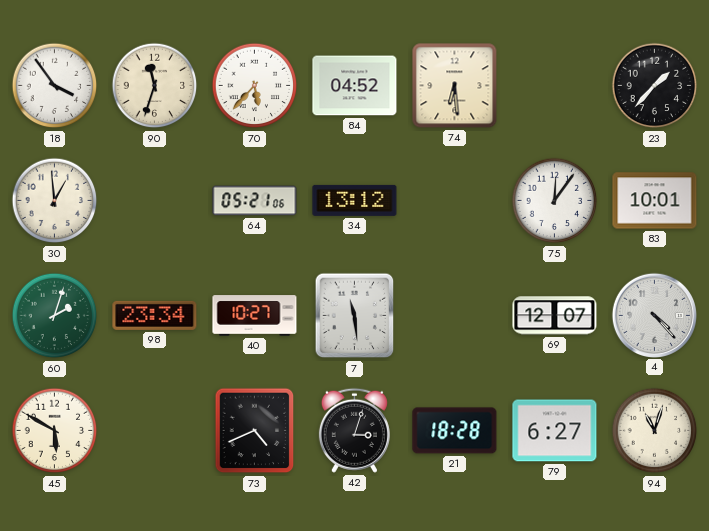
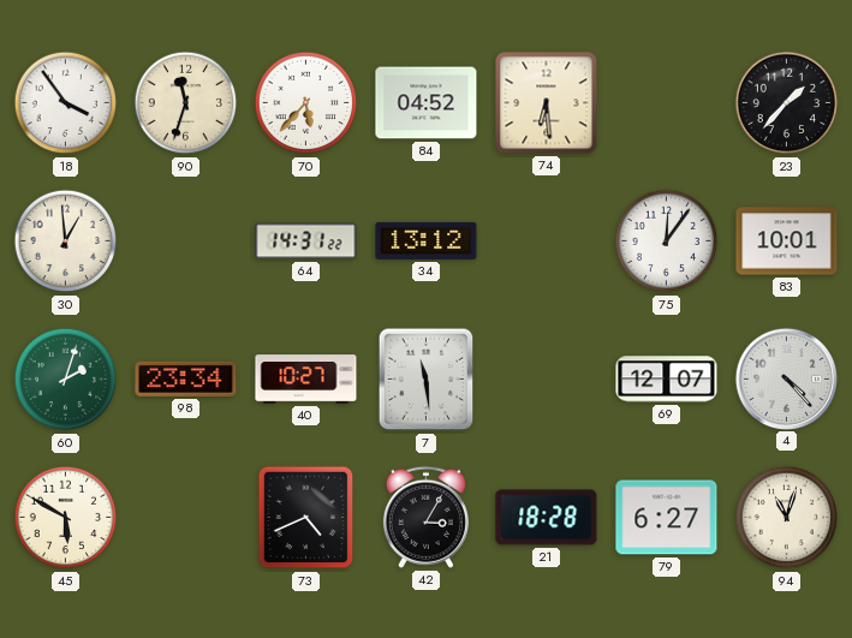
64: 05:21 -> 14:31 (306, 242)
42: 3:03 -> 3:05 (425, 517)
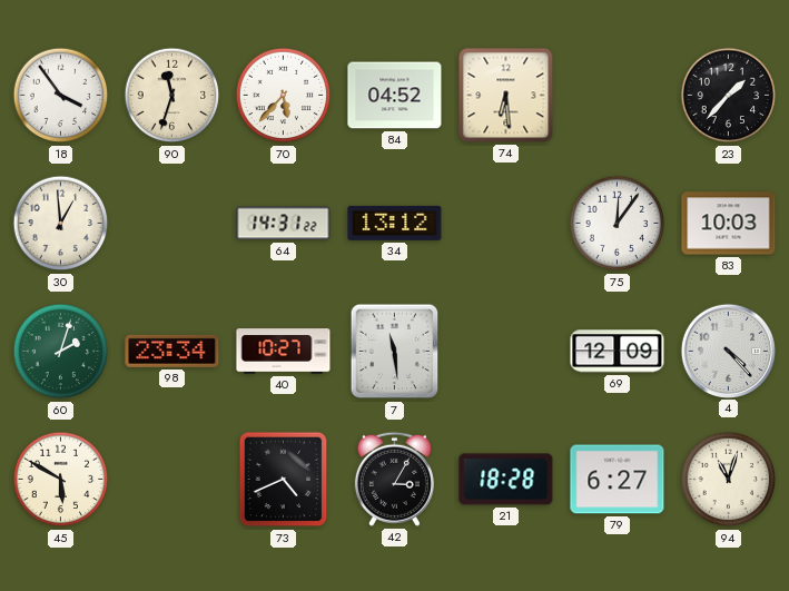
83: 10:01 -> 10:03 (729, 224)
69: 12:07 -> 12:09 (618, 352)
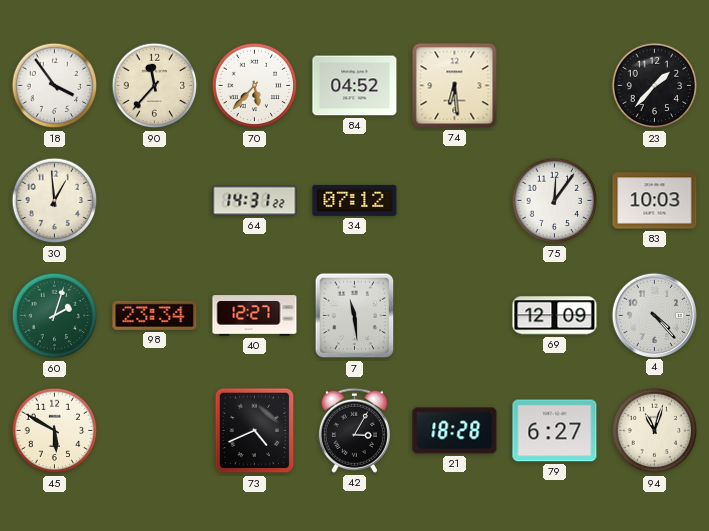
90: 11:33 -> 11:37 (155, 86)
34: 13:12 -> 07:12 (355, 200)
40: 10:27 -> 12:27 (255, 316)
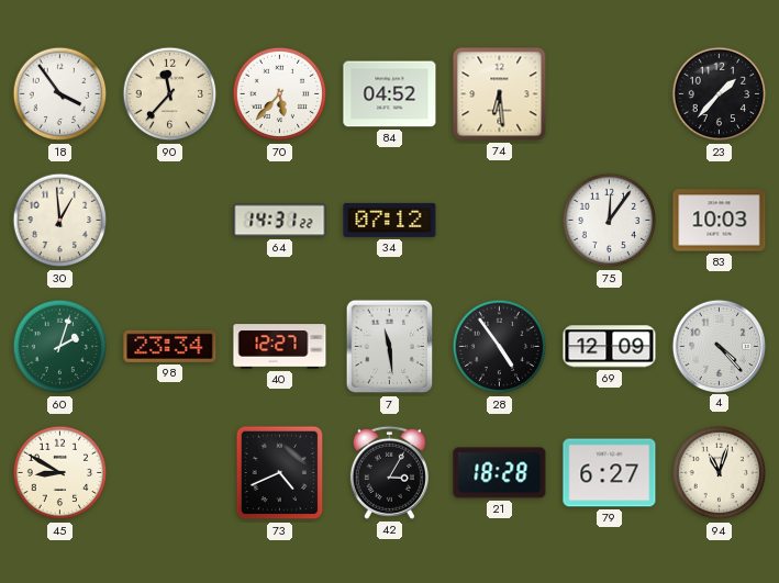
28: none -> 4:54 (500, 347)
45: 5:50 -> 8:50 (60, 473)
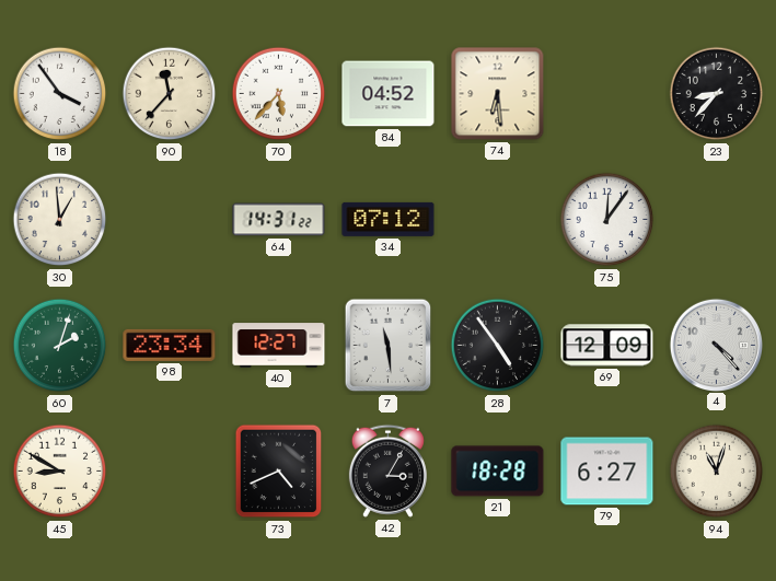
23: 1:37 -> 8:37 (717, 94)
83: 10:03 -> none (720, 221)
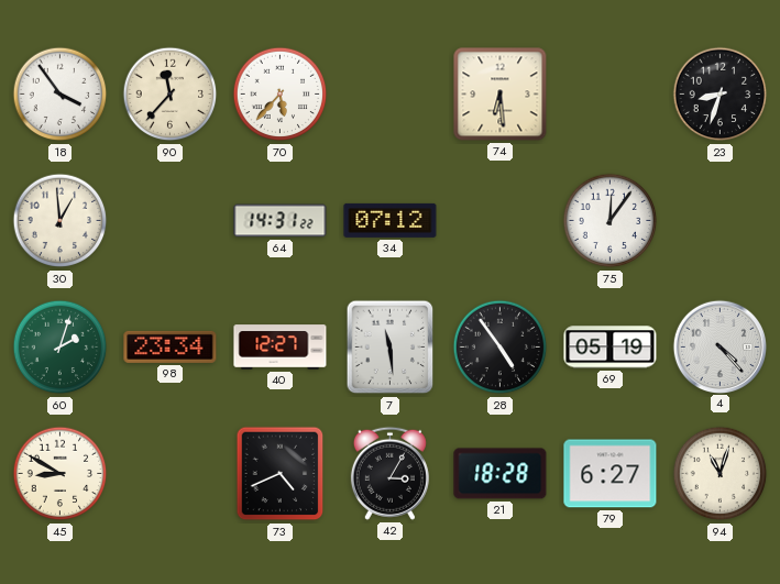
84: 04:52 -> none (389, 94)
23: 8:37 -> 8:33 (721, 95)
69: 12:09 -> 05:19 (611, 348)
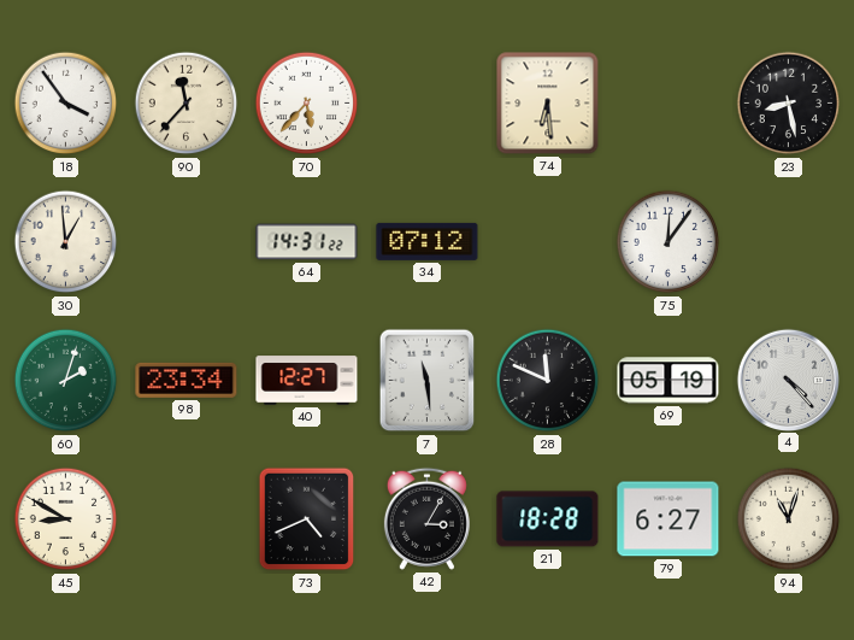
23: 8:33 -> 8:28 (789, 104)
28: 4:54 -> 11:49 (548, 381)
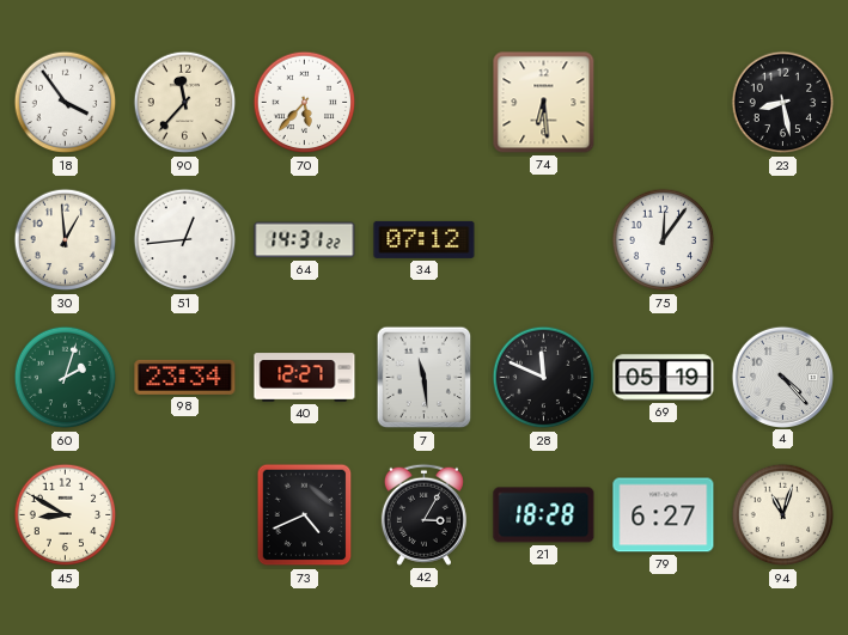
51: none -> 12:44 (185, 240)
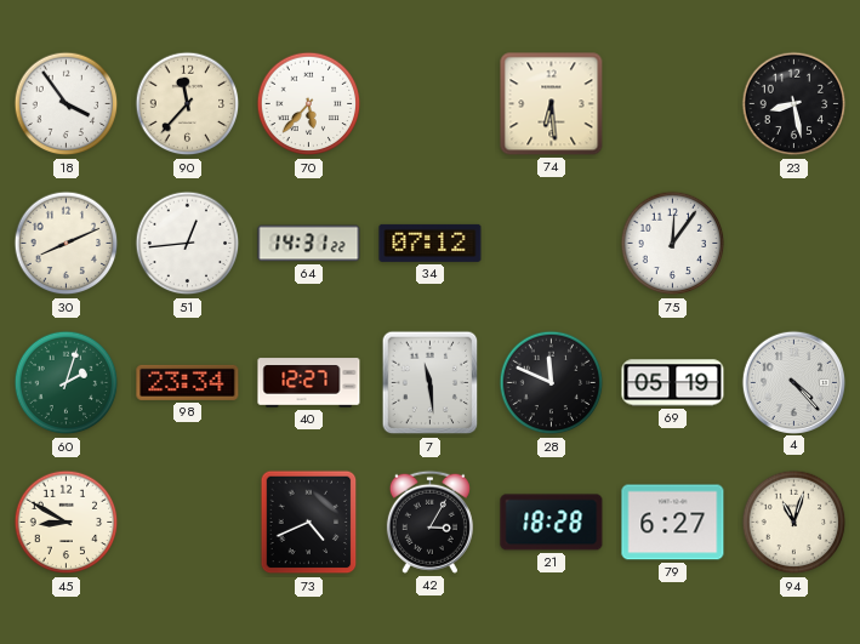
30: 12:59 -> 8:11 (67, 244)
